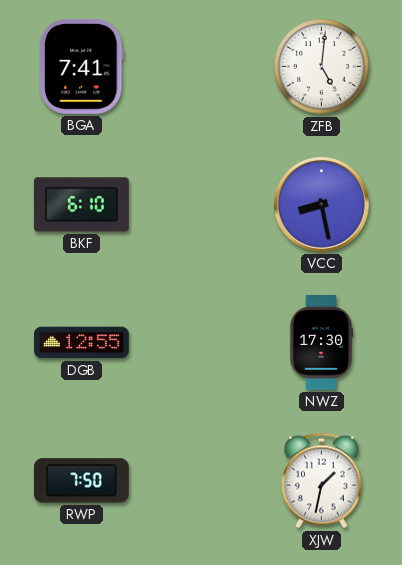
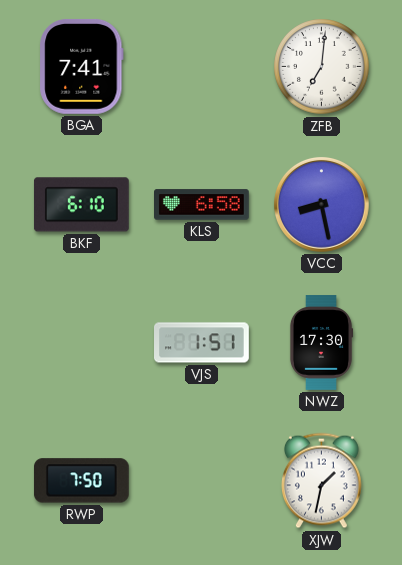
ZFB: 5:01 -> 7:01 (322, 67)
KLS: none -> 6:58 (202, 205)
DGB: 12:55 -> none (82, 343)
VJS: none -> 1:51 (202, 343)
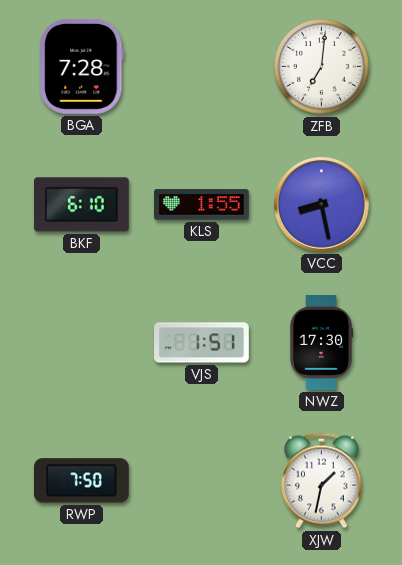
BGA: 7:41 -> 7:28 (82, 66)
KLS: 6:58 -> 1:55 (202, 205)
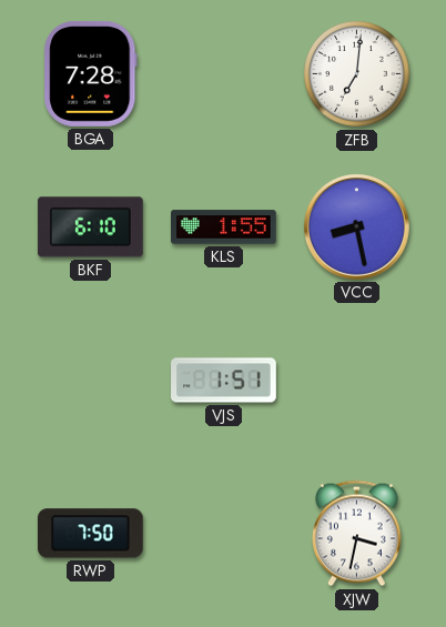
NWZ: 17:30 -> none (321, 343)
XJW: 1:32 -> 3:32 (356, 534)
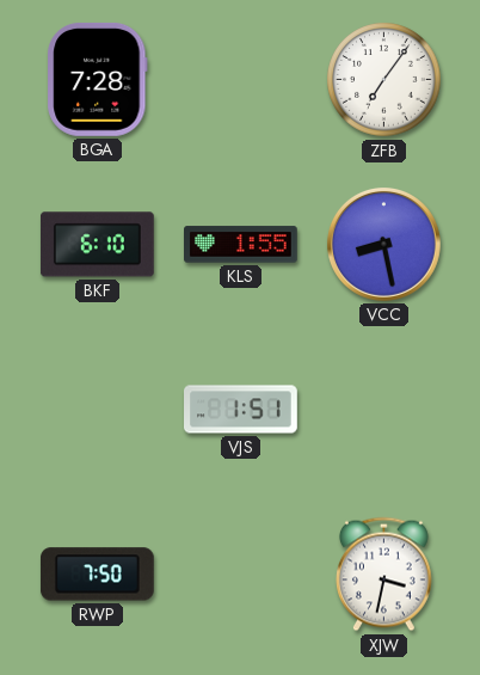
ZFB: 7:01 -> 7:06 (384, 80)
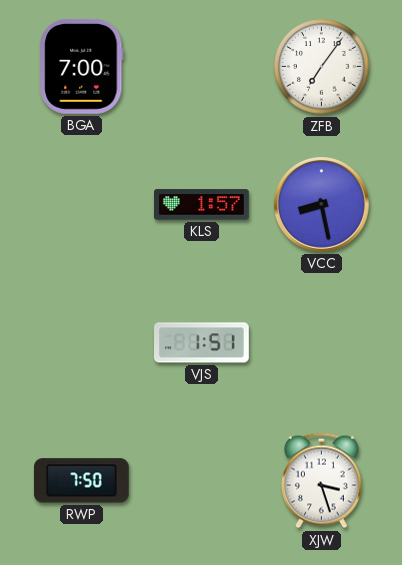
BGA: 7:28 -> 7:00 (82, 66)
BKF: 6:10 -> none (97, 245)
KLS: 1:55 -> 1:57 (202, 205)
XJW: 3:32 -> 3:27 (321, 481)
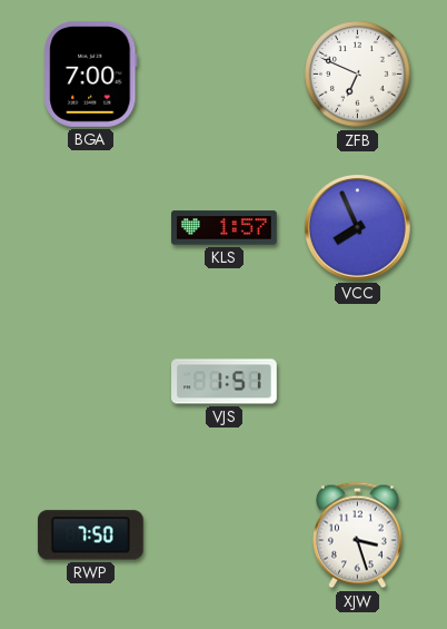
ZFB: 7:06 -> 6:49 (358, 75)
VCC: 8:28 -> 7:56 (357, 227)
